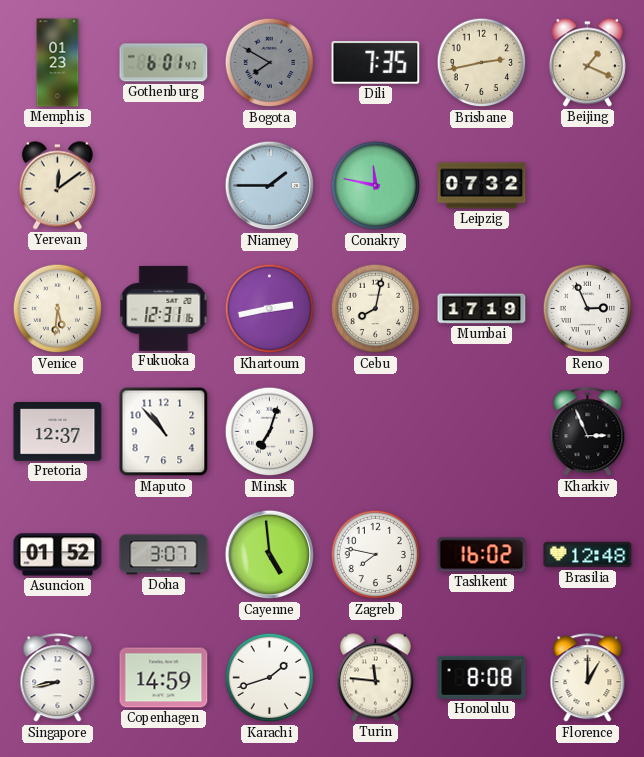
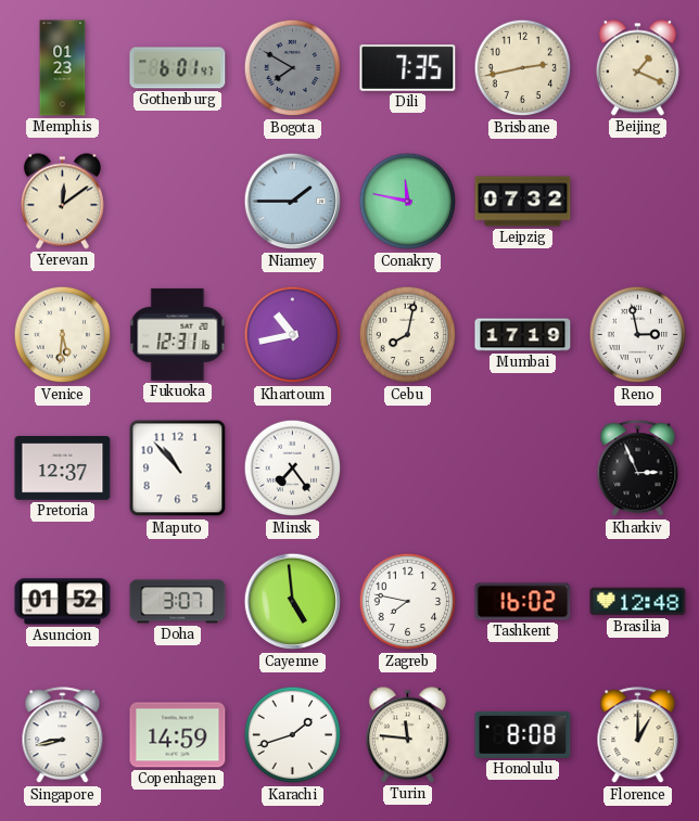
Khartoum: 2:43 -> 10:43 (293, 335)
Reno: 2:56 -> 2:58 (638, 335)
Minsk: 7:03 -> 7:24 (293, 469)
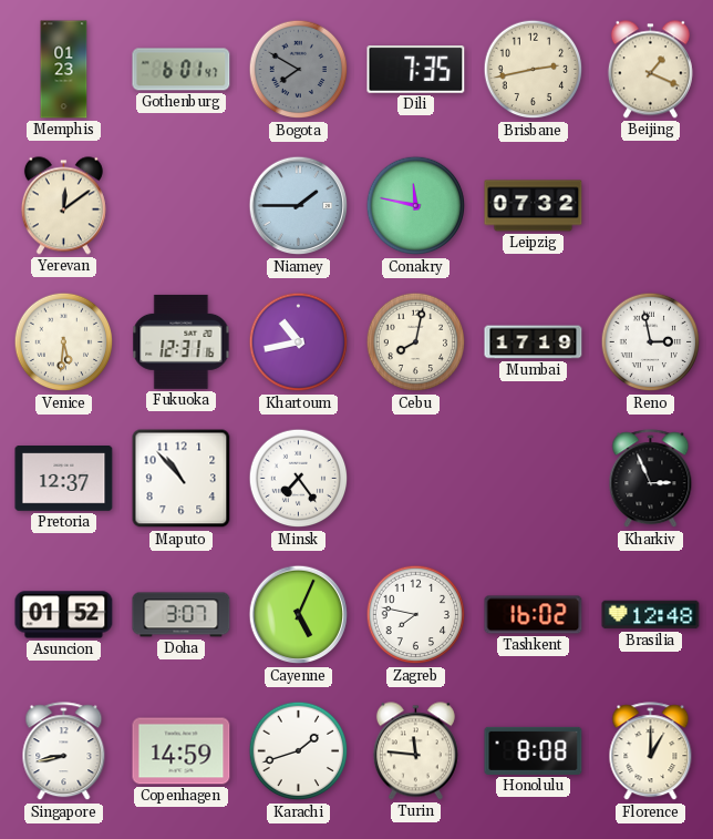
Cayenne: 4:59 -> 5:04 (299, 615)
